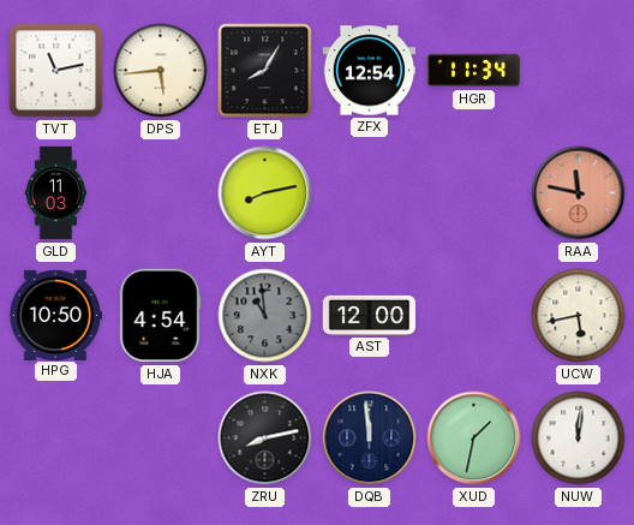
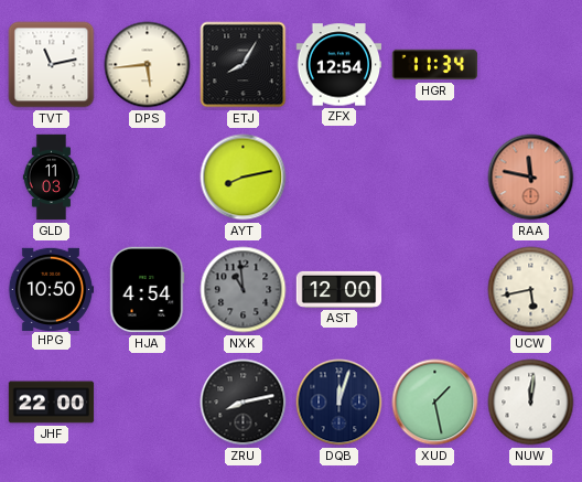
JHF: none -> 22:00 (52, 403)
DQB: 11:59 -> 12:03 (339, 403)
XUD: 1:32 -> 1:28 (435, 403)
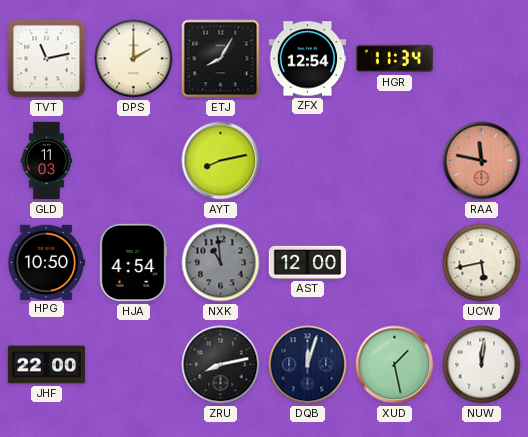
DPS: 5:44 -> 2:00 (134, 59)
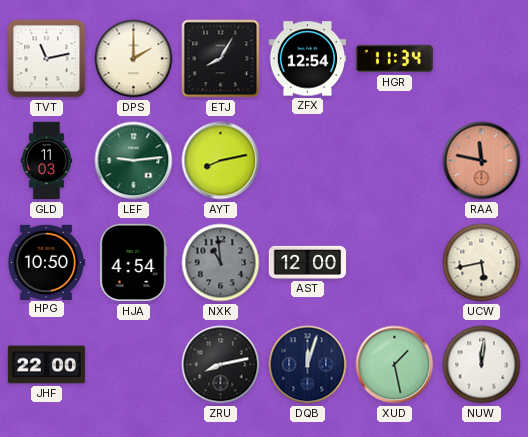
LEF: none -> 9:14 (134, 161)
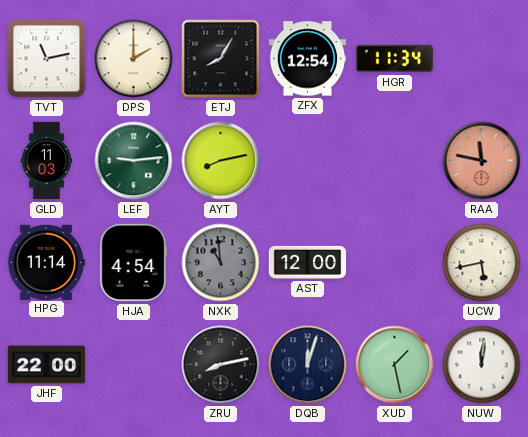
HPG: 10:50 -> 11:14 (46, 262)
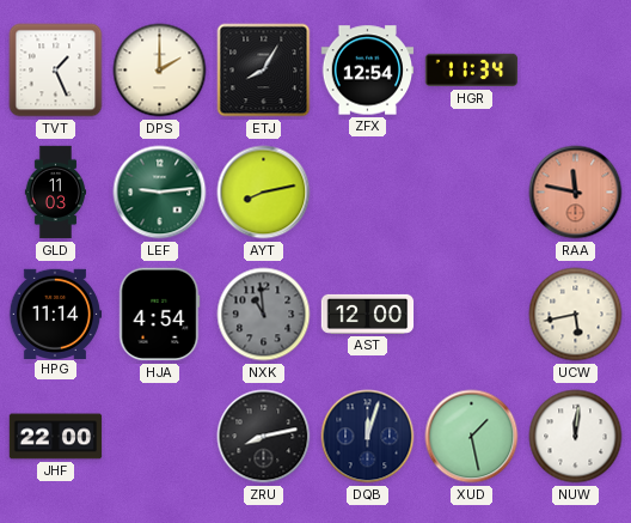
TVT: 11:13 -> 1:26 (56, 71)
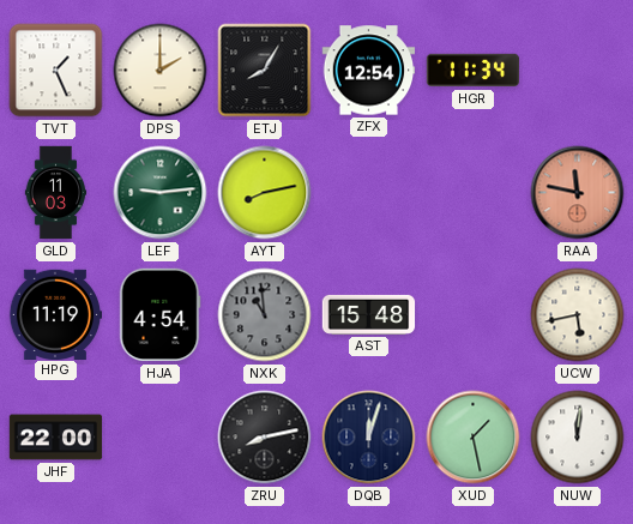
HPG: 11:14 -> 11:19 (55, 314)
AST: 12:00 -> 15:48 (369, 314)
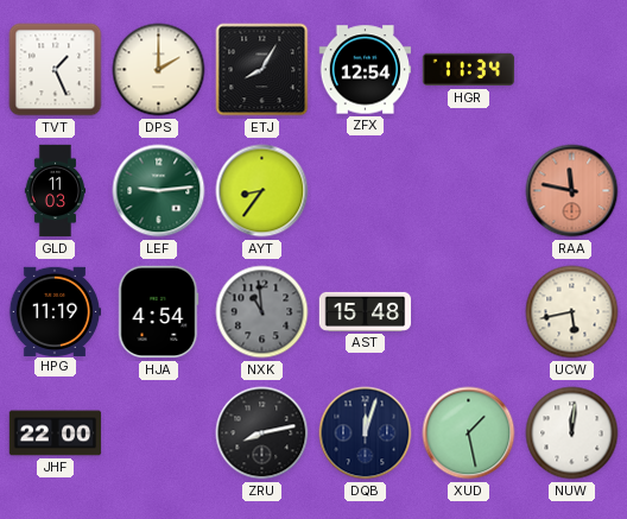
AYT: 8:13 -> 8:36 (262, 191)
